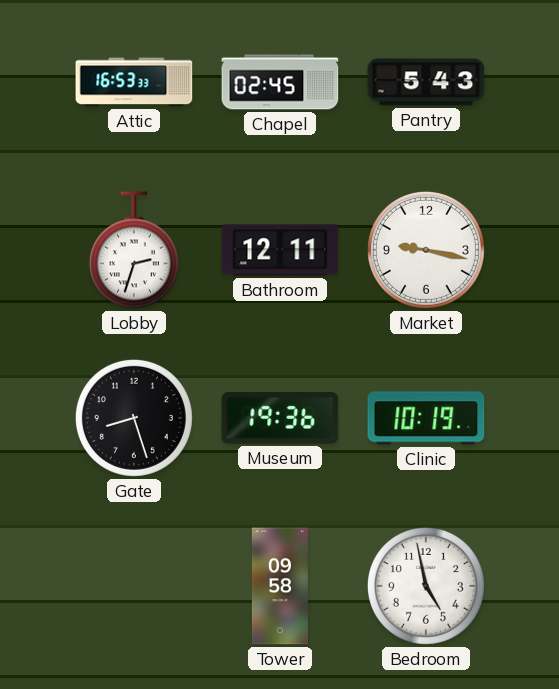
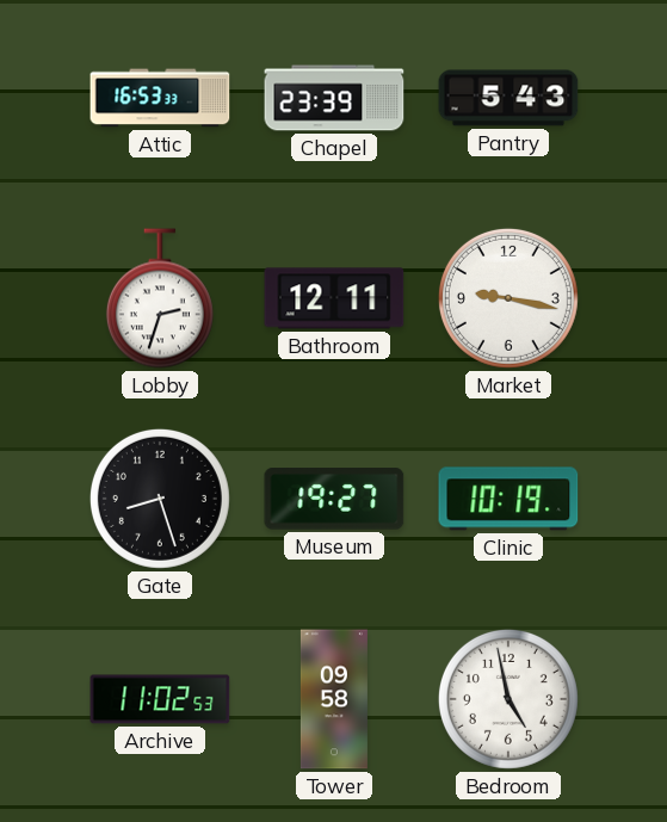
Chapel: 02:45 -> 23:39 (334, 98)
Museum: 19:36 -> 19:27 (334, 499)
Archive: none -> 11:02 (160, 699)
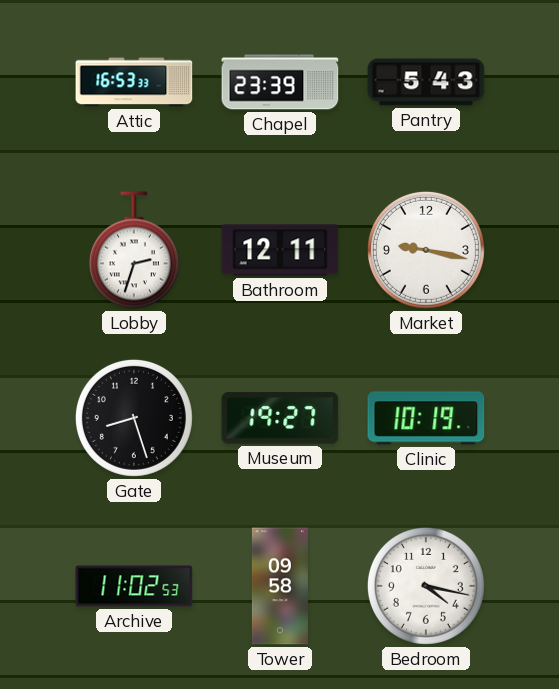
Bedroom: 4:58 -> 4:17 (426, 586)
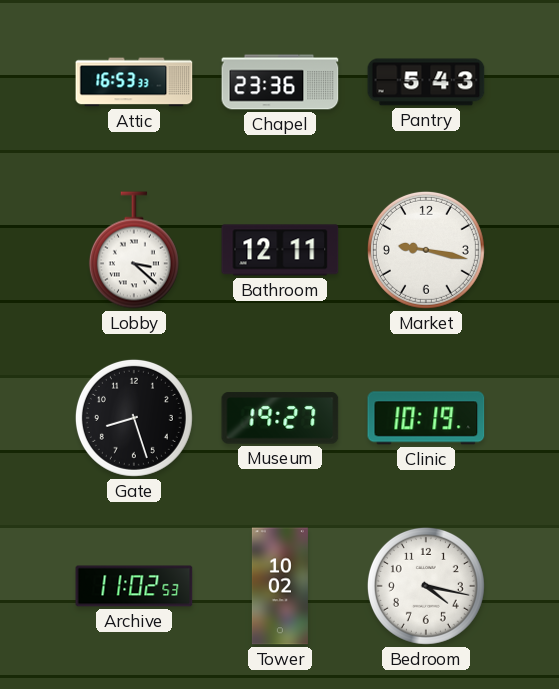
Chapel: 23:39 -> 23:36 (280, 82)
Lobby: 2:33 -> 3:22 (134, 250)
Tower: 09:58 -> 10:02 (280, 586)
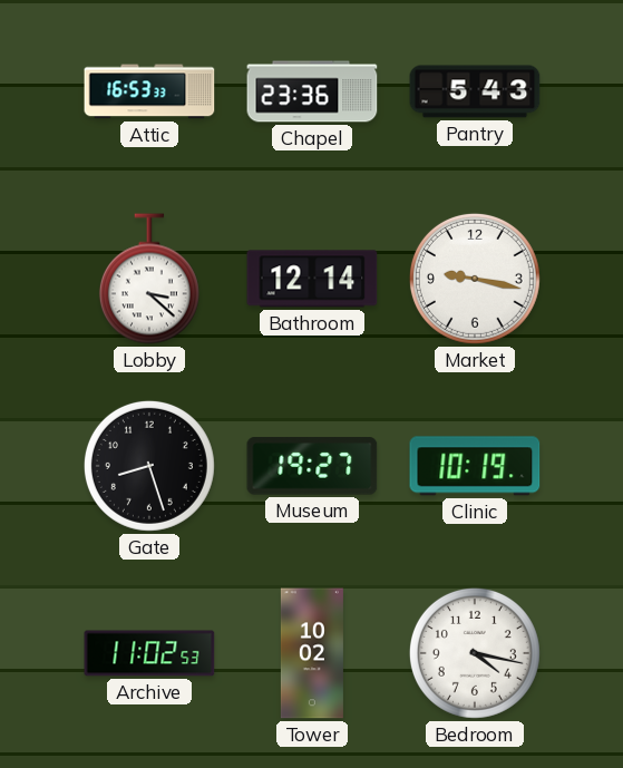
Bathroom: 12:11 -> 12:14 (312, 279)
